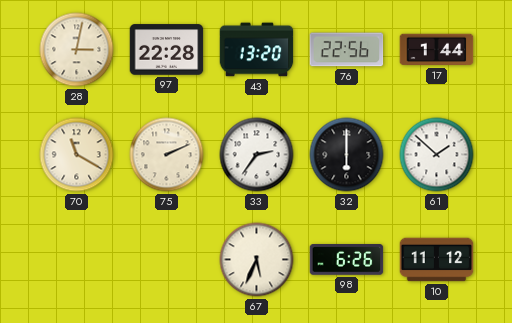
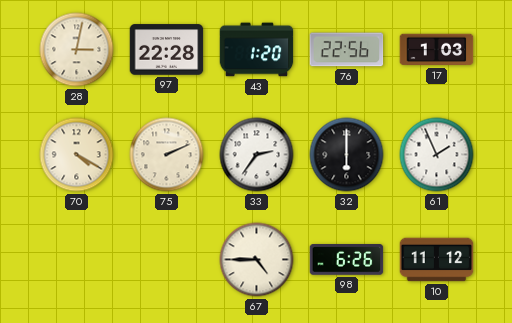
43: 13:20 -> 1:20 (257, 50)
17: 1:44 -> 1:03 (437, 50)
70: 11:20 -> 4:20 (77, 155)
61: 1:52 -> 1:56 (437, 155)
67: 5:34 -> 4:45 (257, 260)
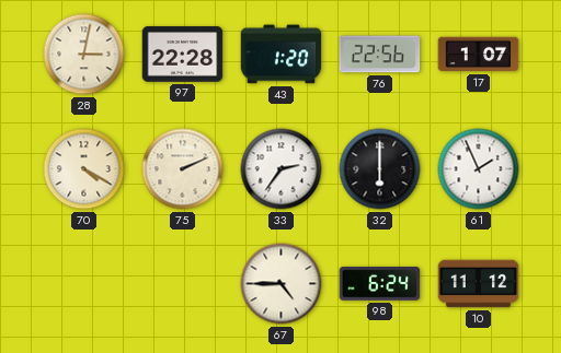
17: 1:03 -> 1:07 (479, 55)
98: 6:26 -> 6:24 (380, 284)
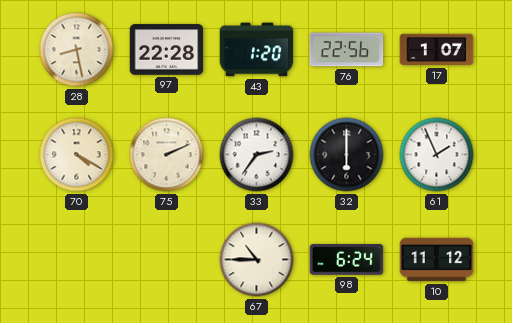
28: 3:02 -> 8:28 (77, 50)
67: 4:45 -> 10:45 (257, 260)
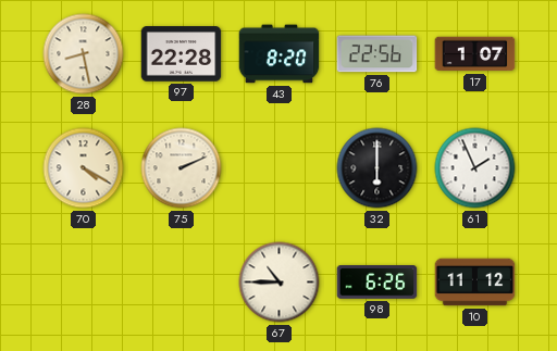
43: 1:20 -> 8:20 (280, 54)
33: 2:36 -> none (257, 155)
98: 6:24 -> 6:26 (377, 283)
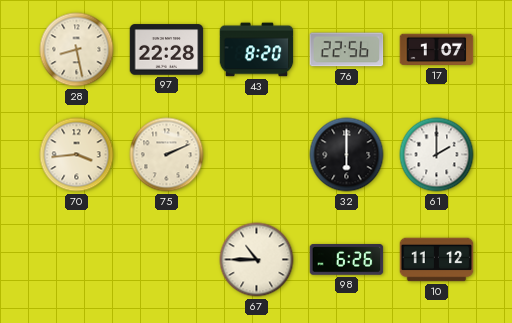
70: 4:20 -> 3:44 (77, 155)
61: 1:56 -> 2:00 (437, 155)
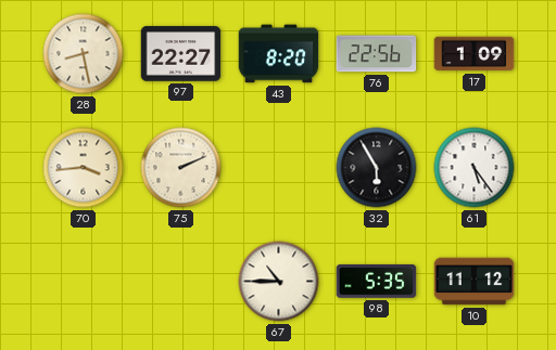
97: 22:28 -> 22:27 (181, 54)
17: 1:07 -> 1:09 (475, 54)
32: 6:00 -> 5:55 (377, 168)
61: 2:00 -> 5:24 (475, 168)
98: 6:26 -> 5:35 (377, 282)
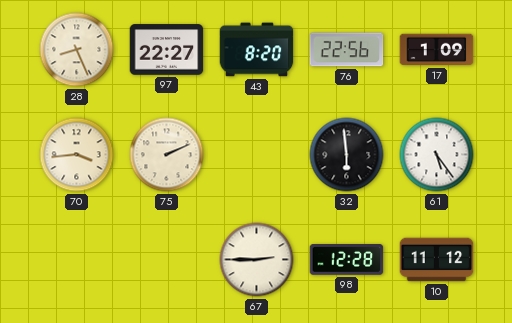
28: 8:28 -> 8:26 (77, 50)
32: 5:55 -> 5:59 (347, 155)
67: 10:45 -> 2:45 (257, 260)
98: 5:35 -> 12:28 (347, 260)
